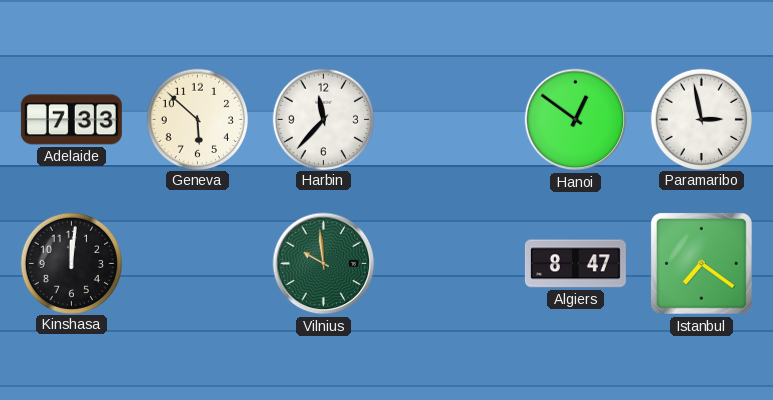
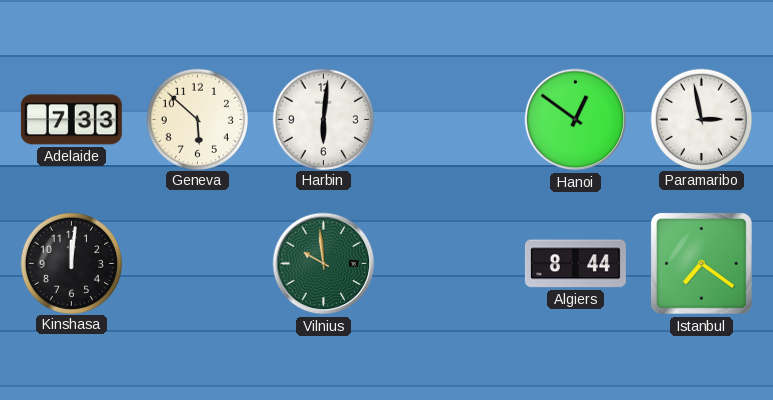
Harbin: 11:37 -> 6:01 (323, 119)
Algiers: 8:47 -> 8:44 (575, 264)
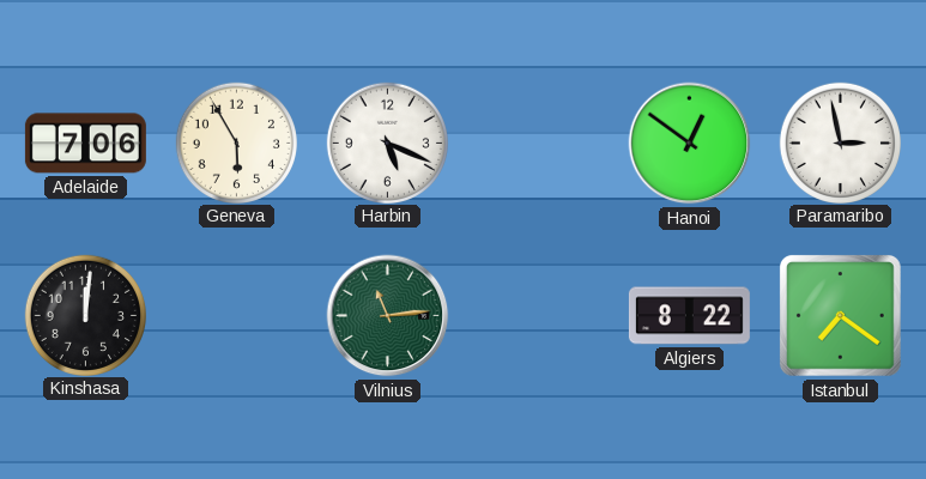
Adelaide: 7:33 -> 7:06 (85, 144)
Geneva: 5:52 -> 5:55 (236, 143)
Harbin: 6:01 -> 5:19 (387, 143)
Vilnius: 9:59 -> 11:14 (388, 316)
Algiers: 8:44 -> 8:22 (689, 316)
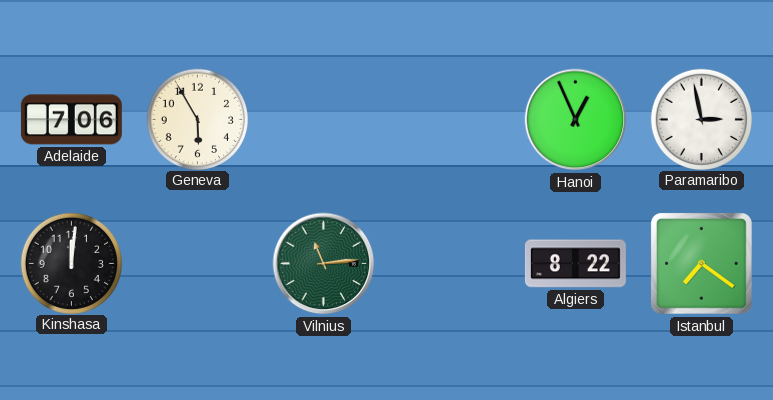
Harbin: 5:19 -> none (387, 143)
Hanoi: 12:51 -> 12:56 (576, 120)
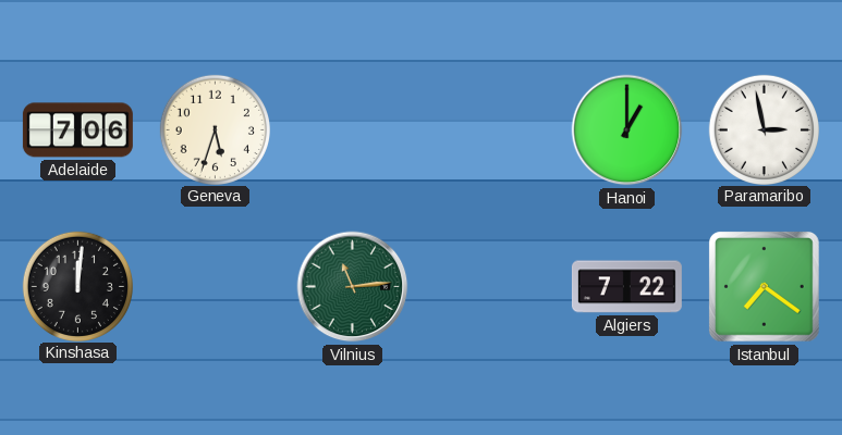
Geneva: 5:55 -> 5:33 (215, 129)
Hanoi: 12:56 -> 1:00 (627, 130)
Algiers: 8:22 -> 7:22 (626, 287)
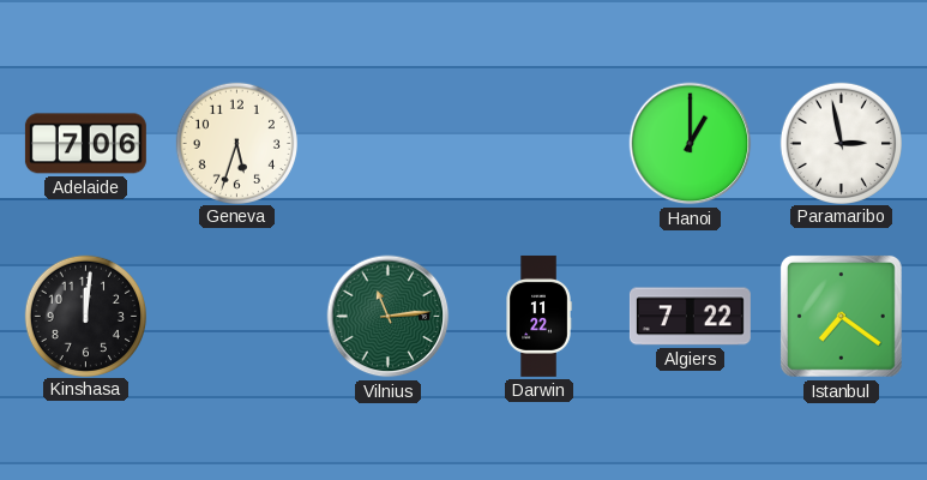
Darwin: none -> 11:22 (538, 316)
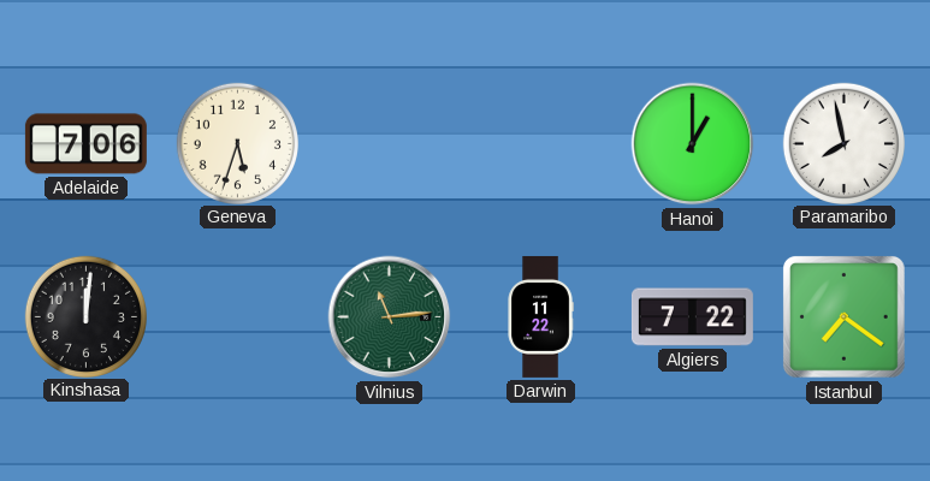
Paramaribo: 2:58 -> 7:58 (843, 143)
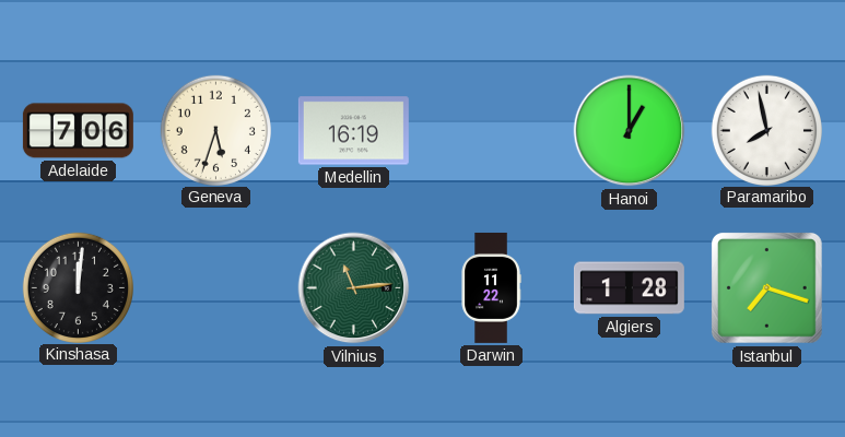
Medellin: none -> 16:19 (353, 131)
Algiers: 7:22 -> 1:28 (629, 288)
Istanbul: 7:21 -> 7:18 (766, 287)
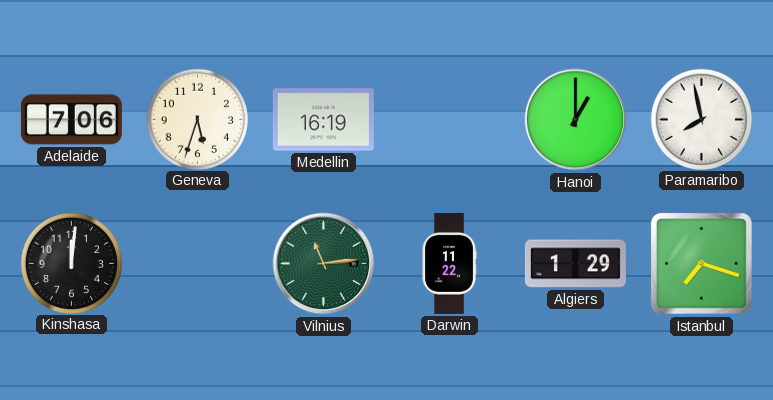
Algiers: 1:28 -> 1:29 (575, 264)
